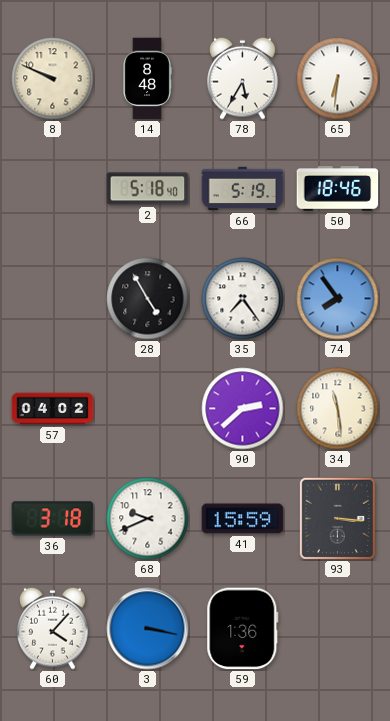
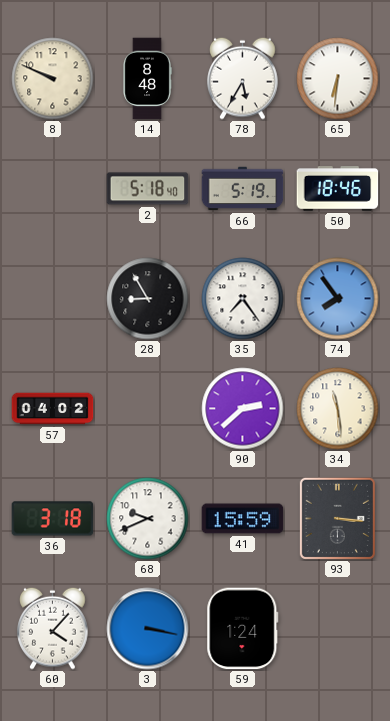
28: 4:55 -> 8:55 (148, 299)
59: 1:36 -> 1:24 (243, 629)
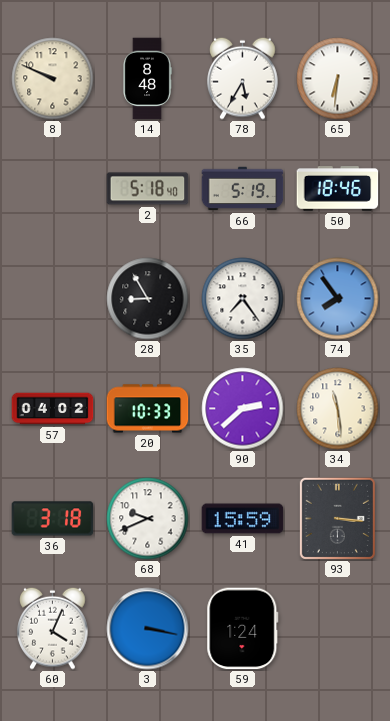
20: none -> 10:33 (148, 409)
60: 4:07 -> 4:04 (53, 628)
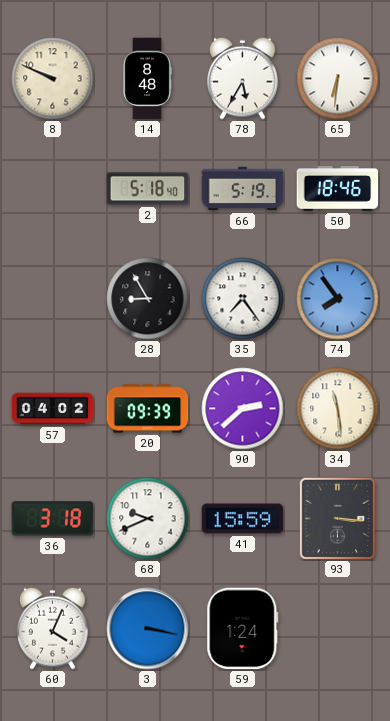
20: 10:33 -> 09:39 (148, 409)
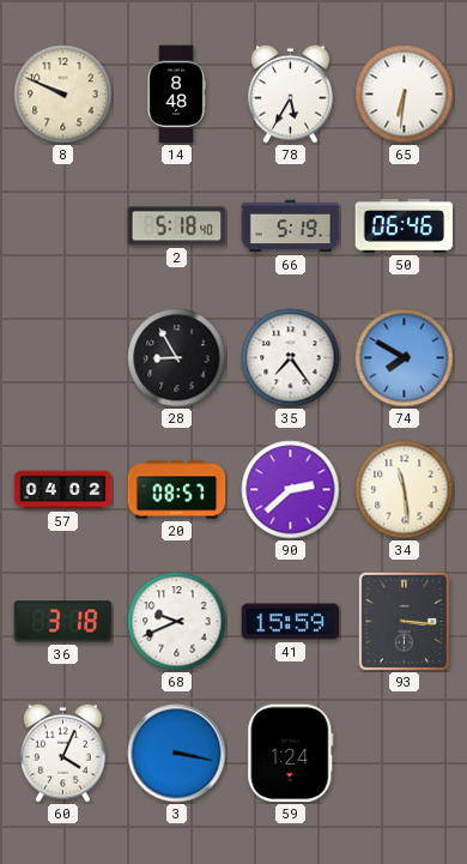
50: 18:46 -> 06:46 (405, 226)
74: 7:54 -> 7:50 (405, 358)
20: 09:39 -> 08:57 (177, 490)
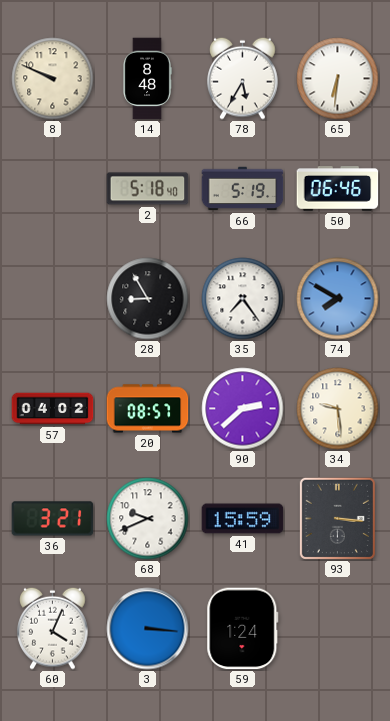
34: 11:29 -> 9:29 (338, 409)
36: 3:18 -> 3:21 (53, 519)
3: 3:17 -> 3:16 (148, 629)
